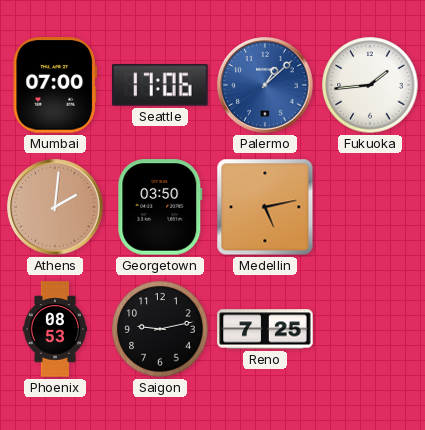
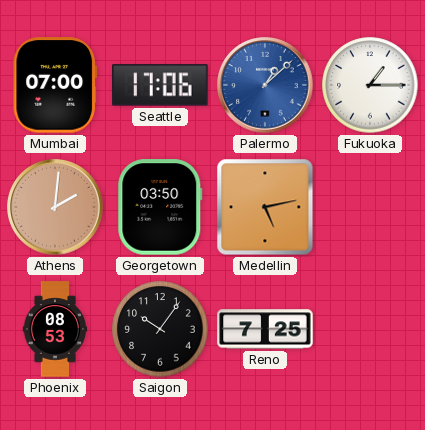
Fukuoka: 1:44 -> 1:15 (370, 85)
Saigon: 9:13 -> 10:06 (160, 329)
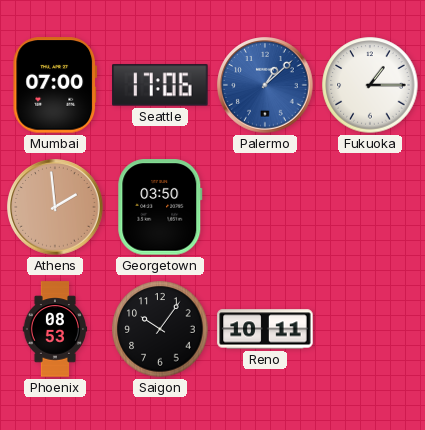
Athens: 2:01 -> 1:59 (55, 207)
Medellin: 5:13 -> none (265, 207)
Reno: 7:25 -> 10:11 (265, 329)
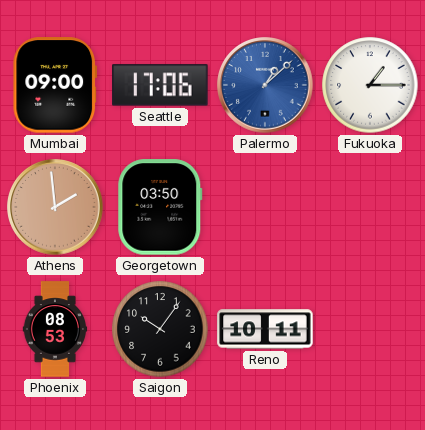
Mumbai: 07:00 -> 09:00 (55, 85)
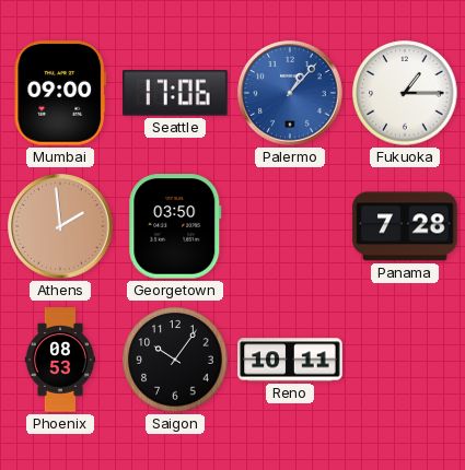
Palermo: 1:08 -> 1:07 (290, 93)
Panama: none -> 7:28 (405, 226)
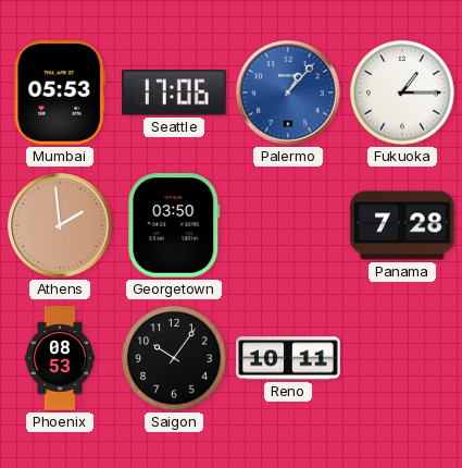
Mumbai: 09:00 -> 05:53 (60, 93)
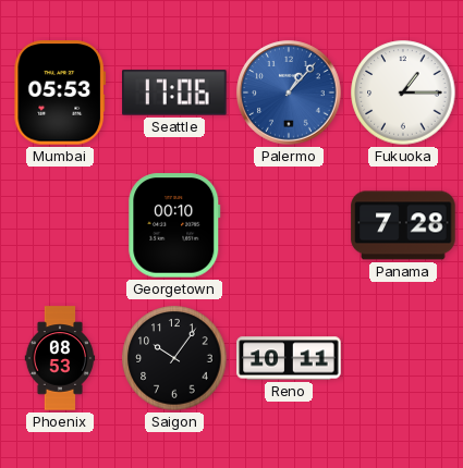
Athens: 1:59 -> none (60, 225)
Georgetown: 03:50 -> 00:10 (174, 225)
